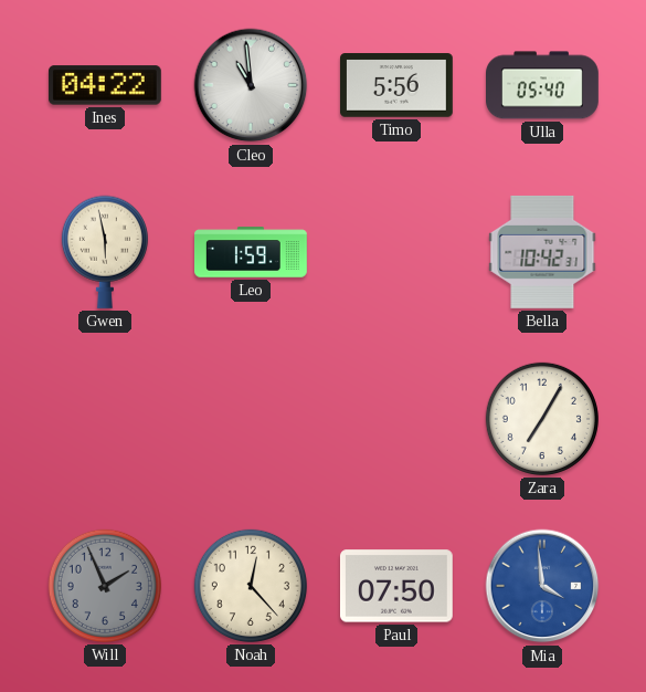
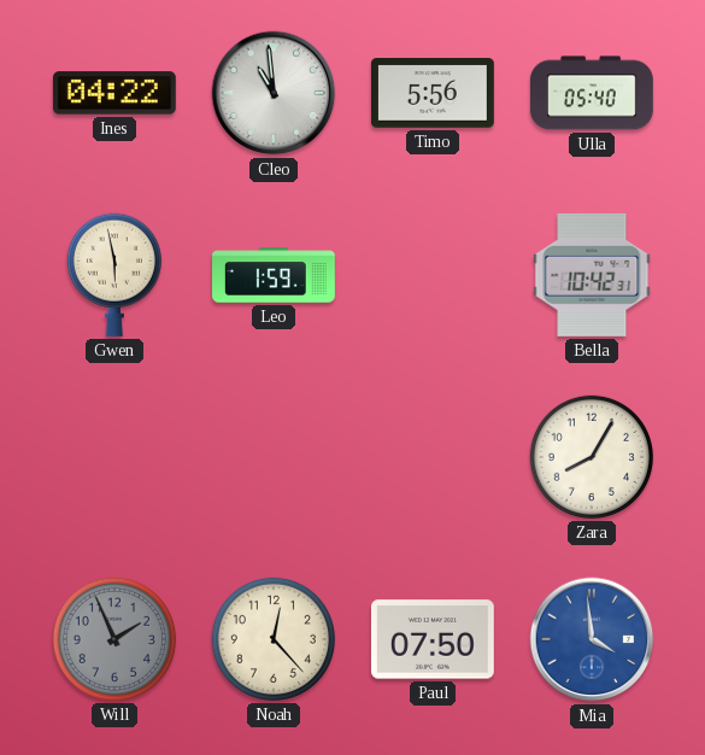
Zara: 7:05 -> 8:05 (592, 457)
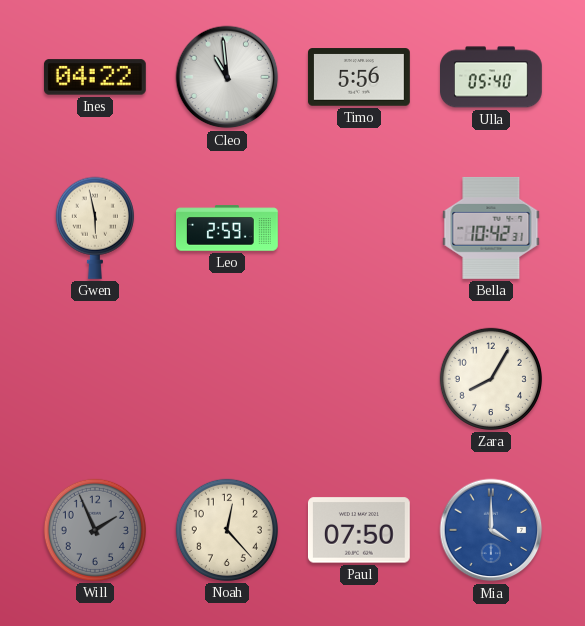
Leo: 1:59 -> 2:59 (228, 228)
Mia: 3:59 -> 4:00 (491, 530)
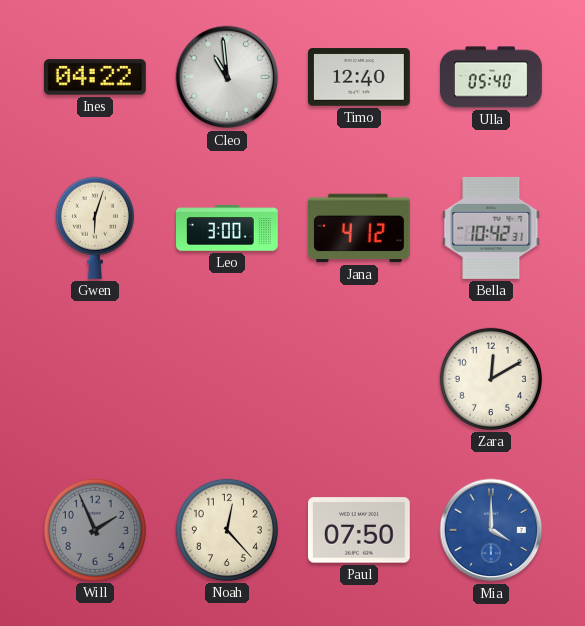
Timo: 5:56 -> 12:40 (359, 77)
Gwen: 5:58 -> 6:03 (95, 228)
Leo: 2:59 -> 3:00 (228, 228)
Jana: none -> 4:12 (359, 228)
Zara: 8:05 -> 12:10 (491, 379)
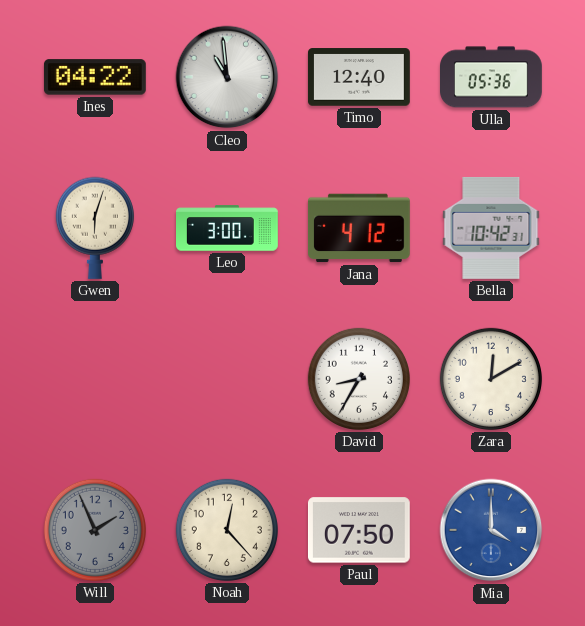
Ulla: 05:40 -> 05:36 (492, 77)
David: none -> 8:35 (359, 379)
